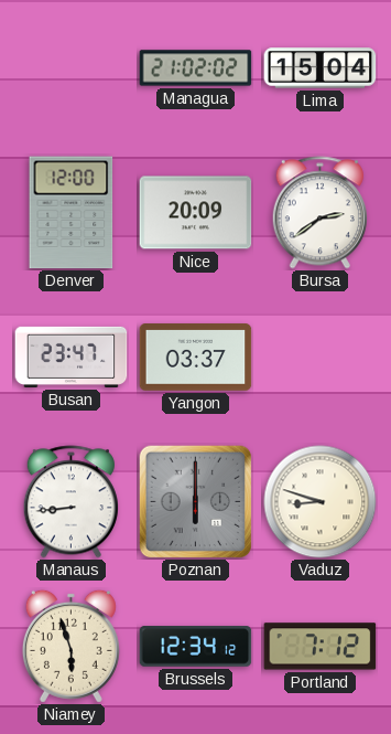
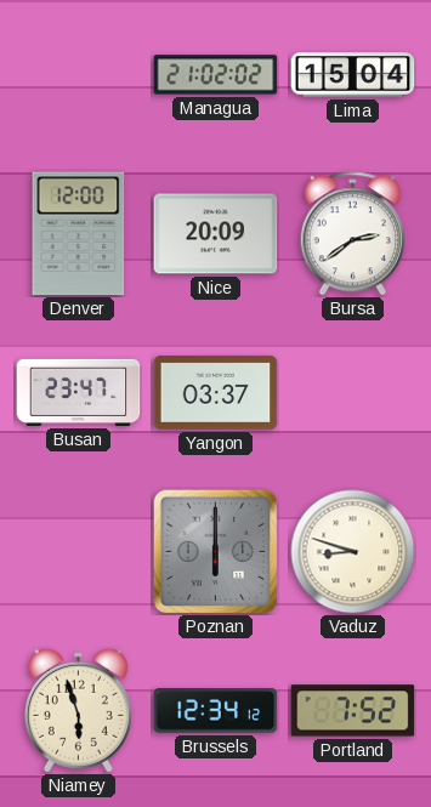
Manaus: 8:44 -> none (70, 502)
Portland: 7:12 -> 7:52 (353, 711)
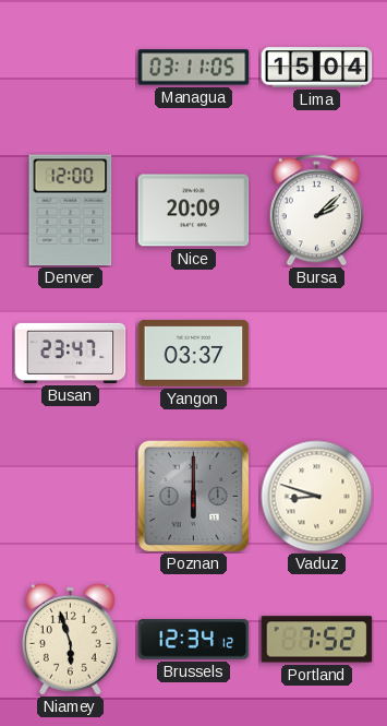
Managua: 21:02 -> 03:11 (194, 68)
Bursa: 2:39 -> 2:08 (316, 211)
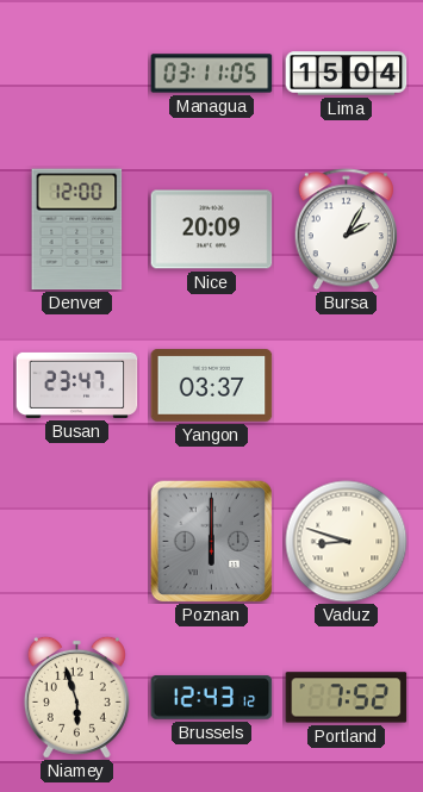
Bursa: 2:08 -> 2:05 (346, 230)
Brussels: 12:34 -> 12:43 (212, 698)
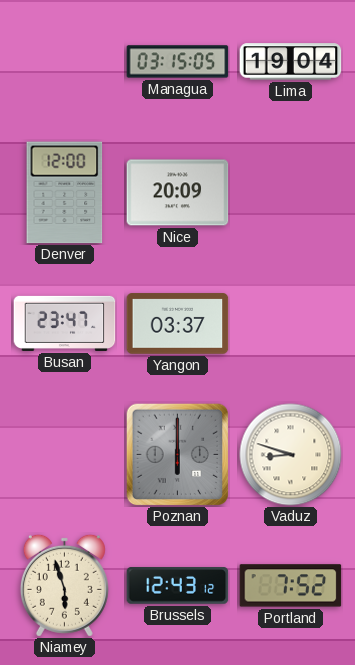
Managua: 03:11 -> 03:15 (178, 62)
Lima: 15:04 -> 19:04 (291, 62)
Bursa: 2:05 -> none (346, 230)
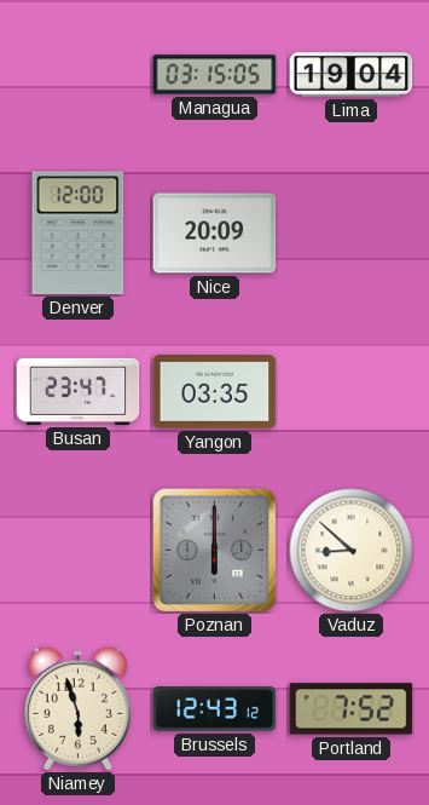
Yangon: 03:37 -> 03:35 (215, 392)
Vaduz: 8:48 -> 8:52 (352, 551)
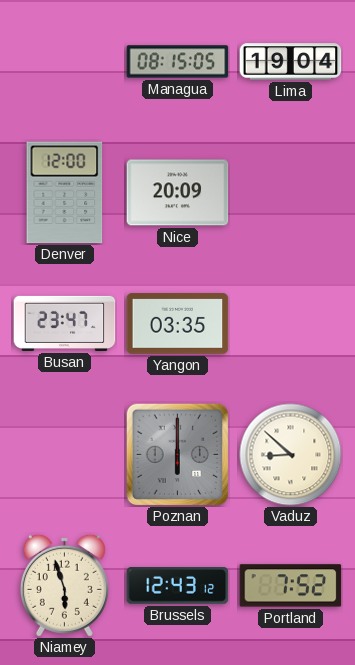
Managua: 03:15 -> 08:15 (178, 62)
